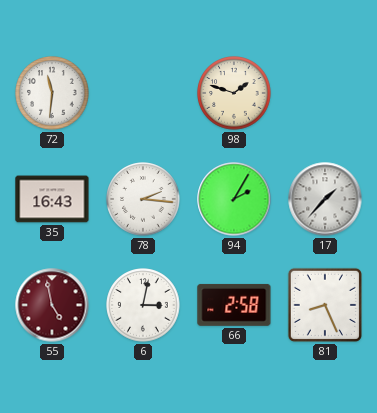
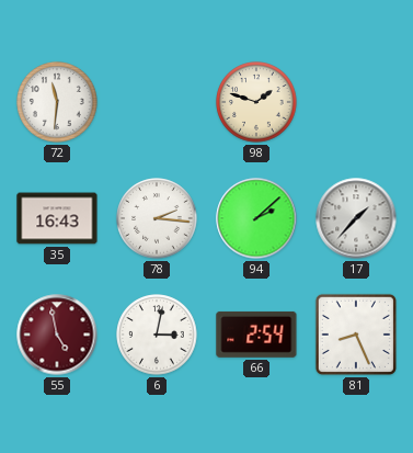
94: 2:05 -> 2:08 (256, 218)
66: 2:58 -> 2:54 (256, 335)
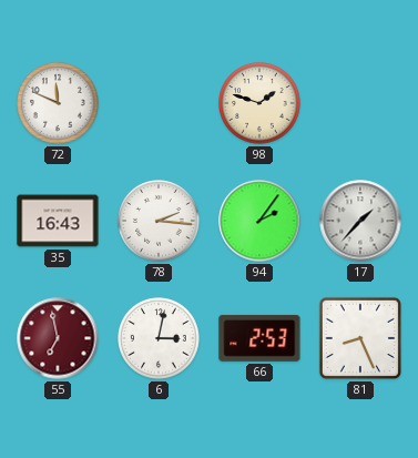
72: 11:31 -> 11:49 (58, 103)
94: 2:08 -> 2:06 (259, 221)
55: 4:58 -> 6:58 (58, 338)
66: 2:54 -> 2:53 (259, 338)
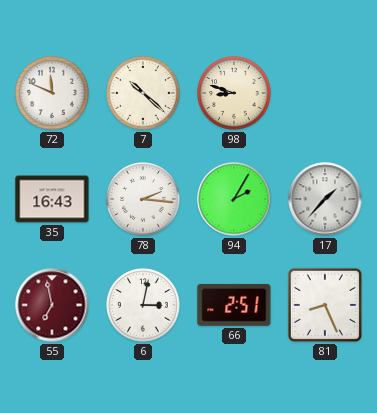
7: none -> 10:22 (143, 93)
98: 1:48 -> 8:48 (234, 93)
94: 2:06 -> 2:05 (234, 199)
66: 2:53 -> 2:51 (234, 305)
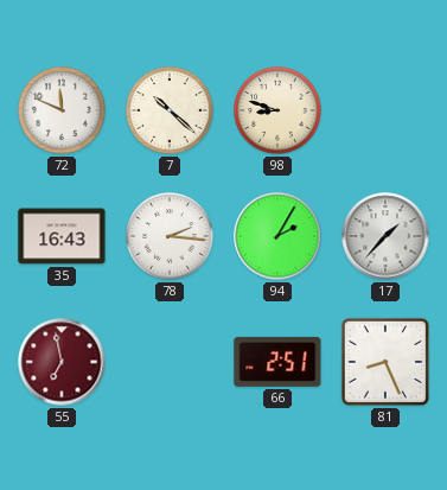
6: 3:02 -> none (143, 305)
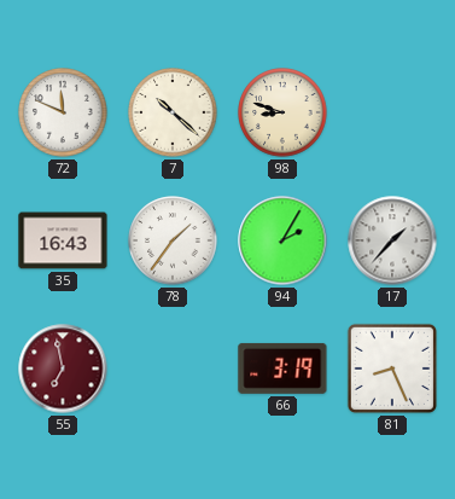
78: 2:16 -> 1:36 (173, 240)
66: 2:51 -> 3:19 (282, 369)
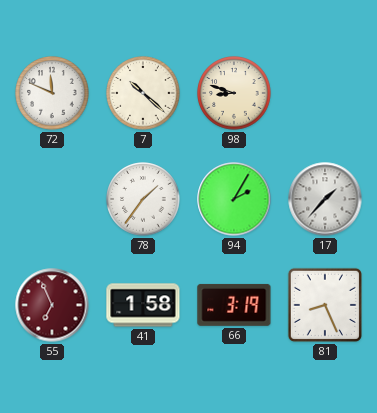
35: 16:43 -> none (63, 240)
55: 6:58 -> 6:56 (52, 305)
41: none -> 1:58 (143, 305)
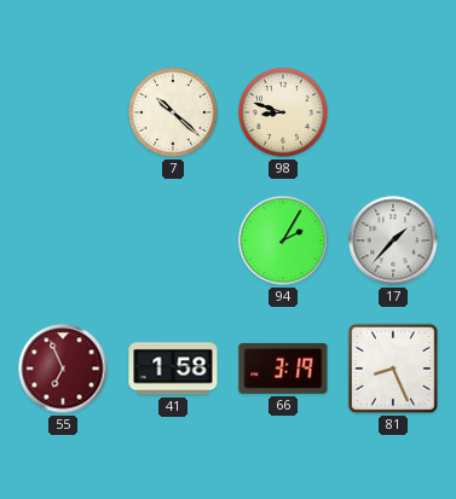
72: 11:49 -> none (52, 93)
78: 1:36 -> none (143, 199)
